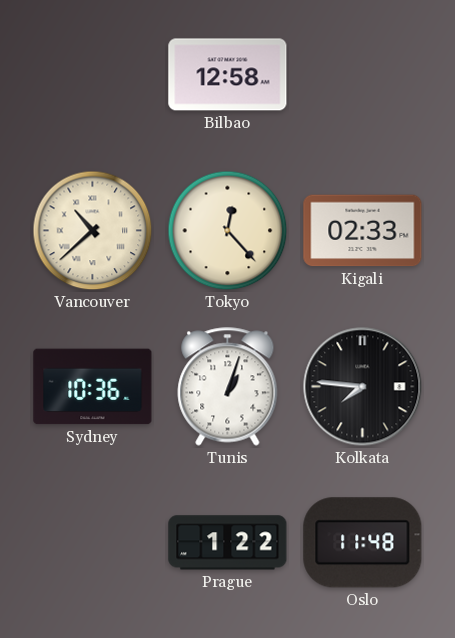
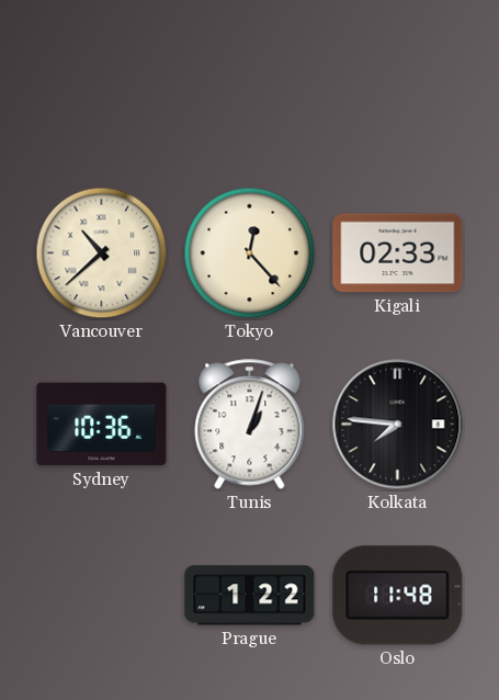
Bilbao: 12:58 -> none (228, 75)
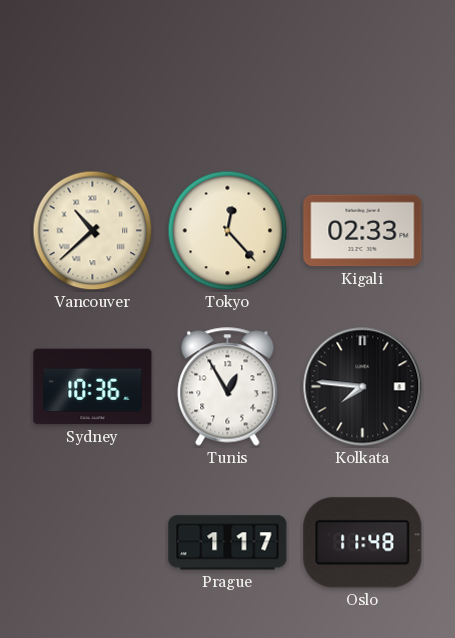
Tunis: 1:03 -> 12:55 (228, 387)
Prague: 1:22 -> 1:17 (228, 543)
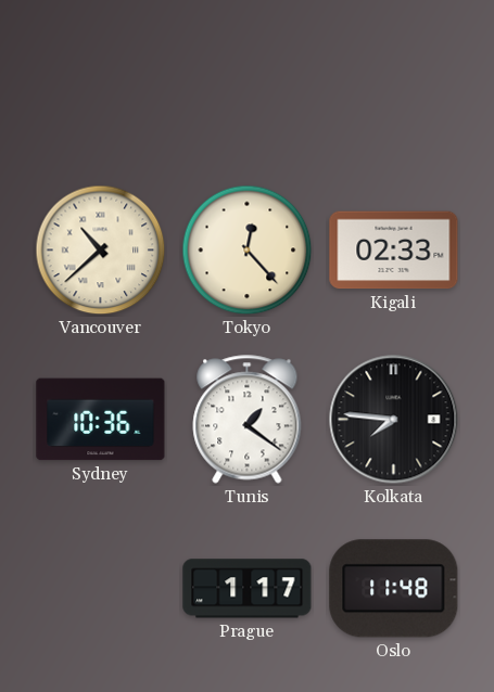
Tunis: 12:55 -> 1:21 (248, 420)
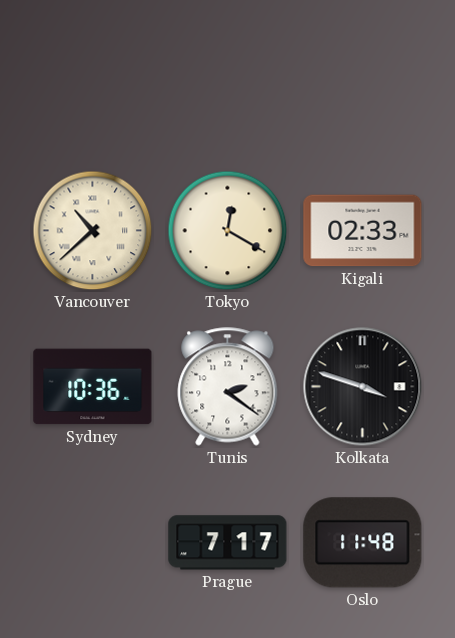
Tokyo: 12:23 -> 12:20 (228, 231)
Tunis: 1:21 -> 2:21 (228, 387)
Kolkata: 7:46 -> 3:48 (363, 387)
Prague: 1:17 -> 7:17 (228, 543)
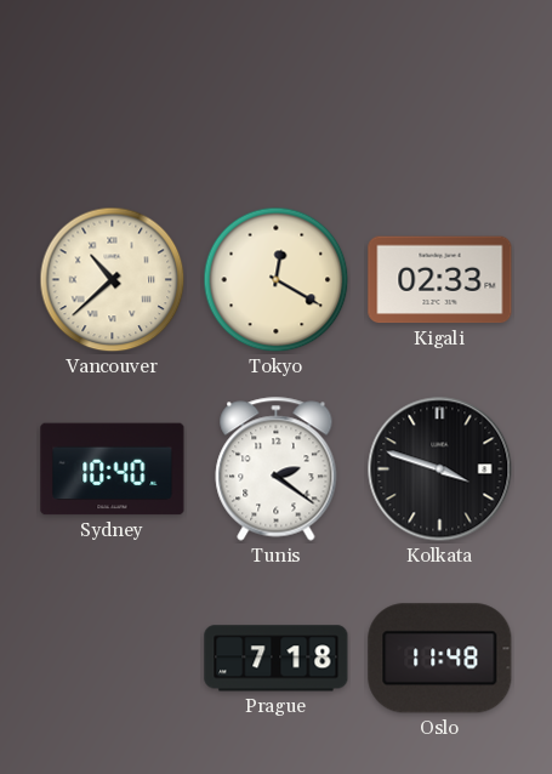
Sydney: 10:36 -> 10:40 (113, 469)
Prague: 7:17 -> 7:18 (277, 659)
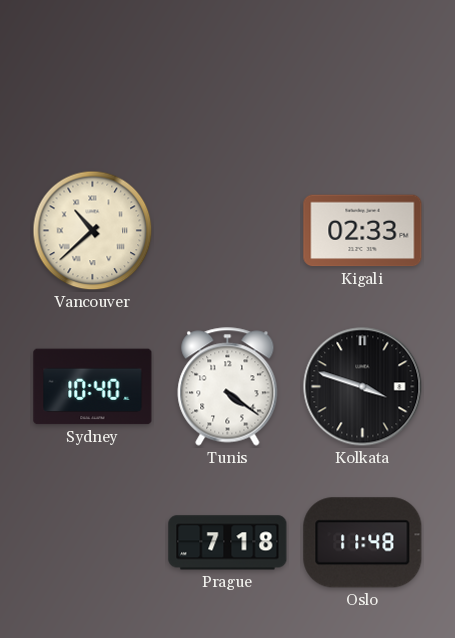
Tokyo: 12:20 -> none (277, 280)
Tunis: 2:21 -> 4:21 (228, 387)
